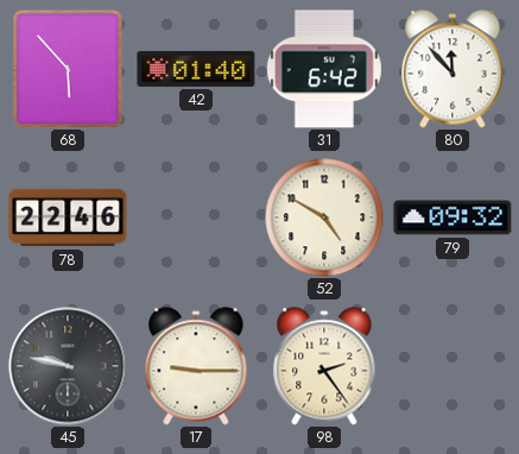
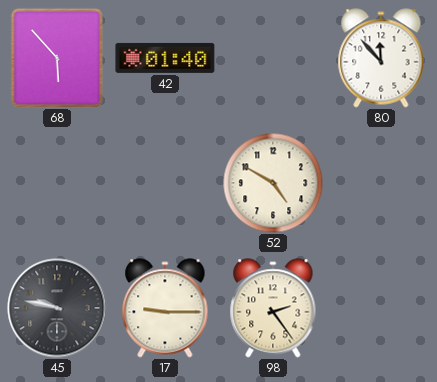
31: 6:42 -> none (324, 69)
78: 22:46 -> none (68, 217)
79: 09:32 -> none (452, 217)
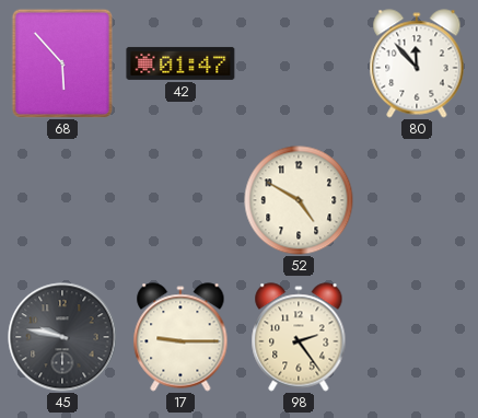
42: 01:40 -> 01:47 (180, 63)
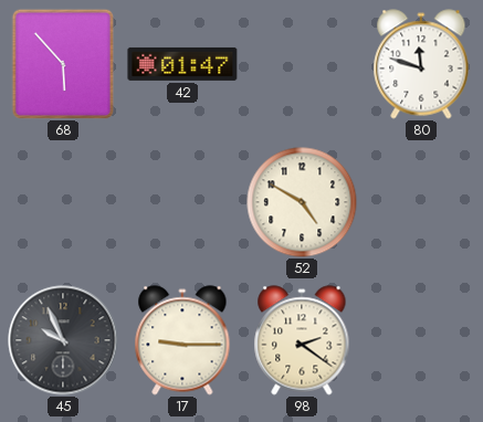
80: 11:53 -> 11:48 (421, 64)
45: 9:47 -> 9:56 (63, 340)
98: 2:24 -> 2:21 (302, 340)
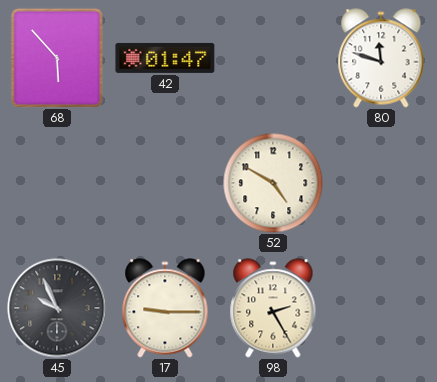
98: 2:21 -> 2:25 (273, 308)
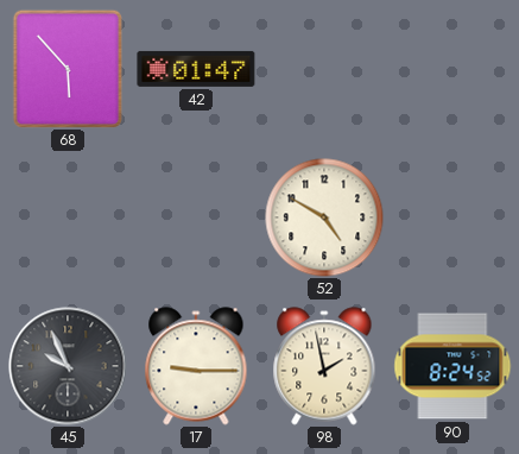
80: 11:48 -> none (381, 58)
98: 2:25 -> 1:58 (324, 366)
90: none -> 8:24 (452, 366)
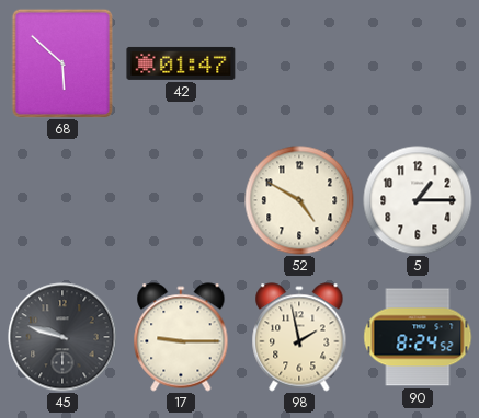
68: 5:53 -> 5:52 (61, 62)
5: none -> 1:15 (418, 200)
45: 9:56 -> 9:48 (62, 337)
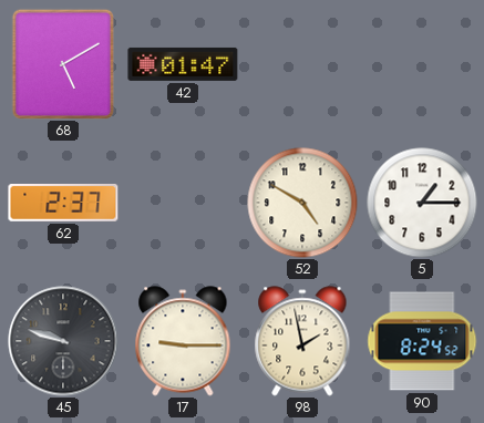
68: 5:52 -> 5:10 (62, 63)
62: none -> 2:37 (63, 204)
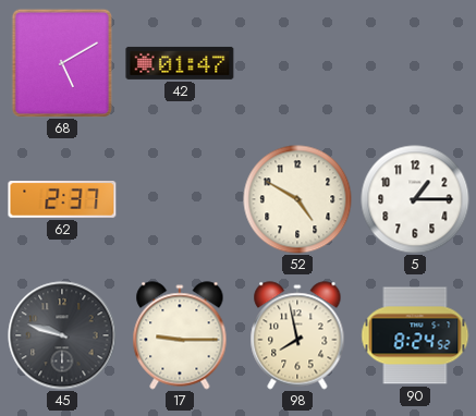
98: 1:58 -> 7:58 (297, 335)
